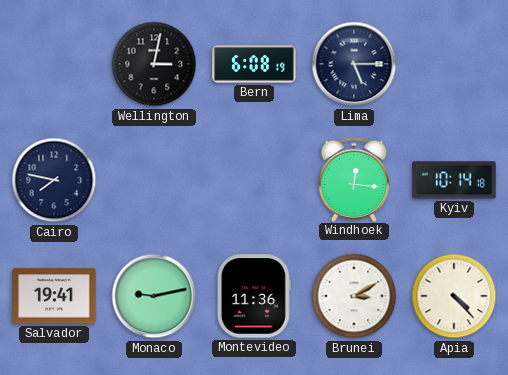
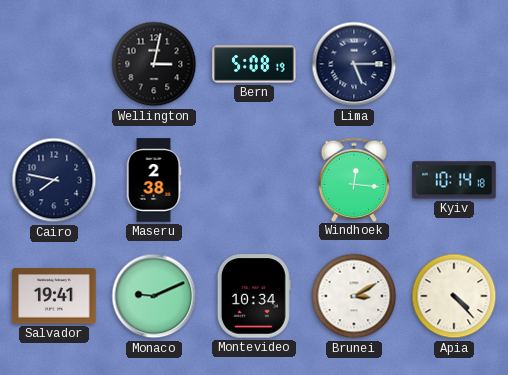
Bern: 6:08 -> 5:08 (254, 64)
Maseru: none -> 2:38 (154, 180)
Monaco: 9:13 -> 9:11 (154, 296)
Montevideo: 11:36 -> 10:34 (254, 296)
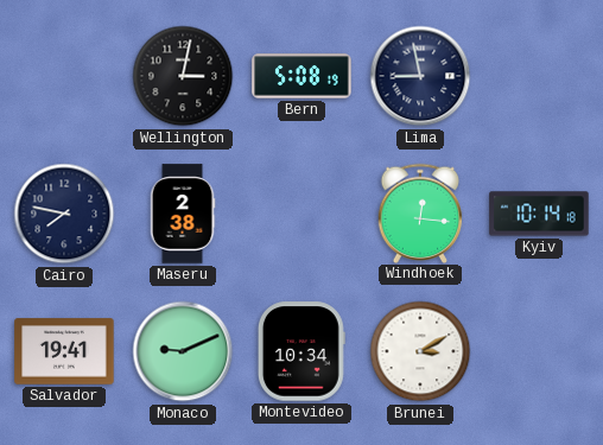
Lima: 5:15 -> 8:58 (420, 76)
Apia: 4:23 -> none (454, 296)
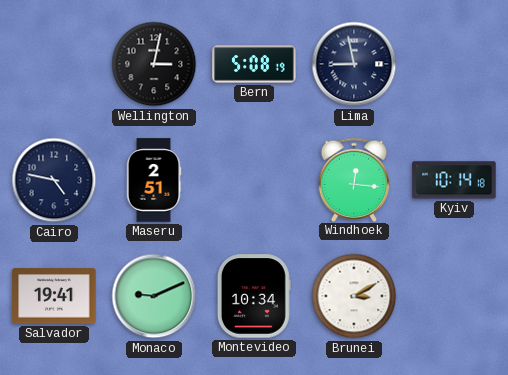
Cairo: 7:47 -> 4:47 (54, 180)
Maseru: 2:38 -> 2:51 (154, 180)
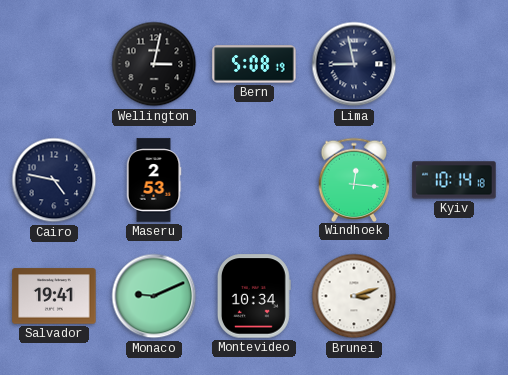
Maseru: 2:51 -> 2:53 (154, 180)
Brunei: 3:10 -> 3:12 (354, 296)
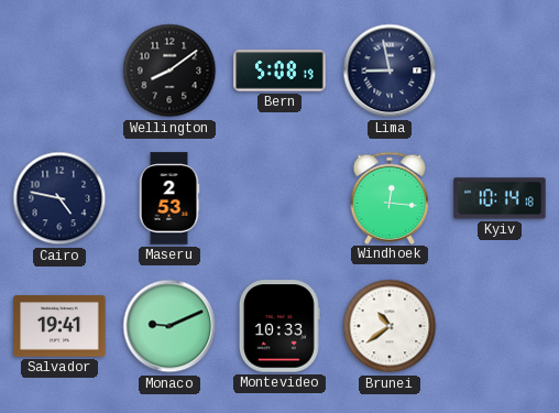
Wellington: 3:02 -> 8:09 (169, 70)
Montevideo: 10:34 -> 10:33 (279, 326)
Brunei: 3:12 -> 10:39 (390, 326)
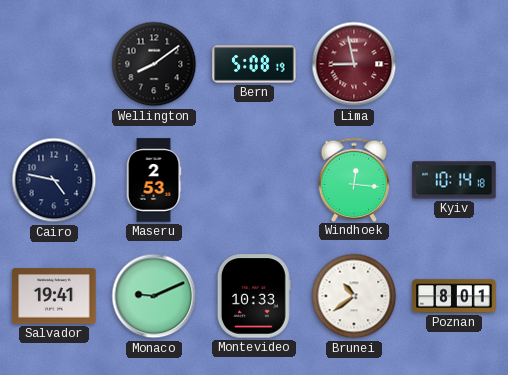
Lima dial: navy -> burgundy (354, 64)
Poznan: none -> 8:01 (454, 296)
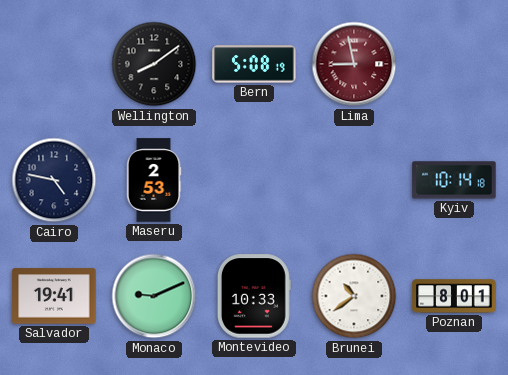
Windhoek: 12:16 -> none (354, 179)
